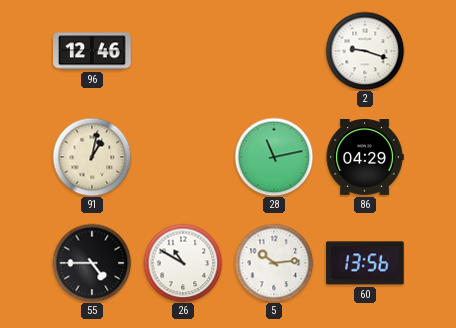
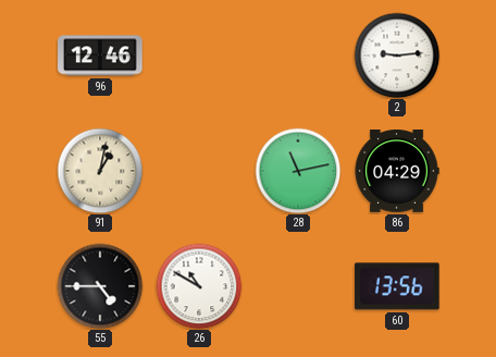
2: 9:18 -> 9:14 (397, 56)
5: 10:14 -> none (274, 263)
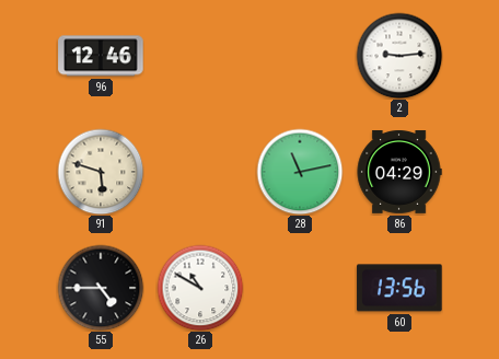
91: 1:02 -> 5:48 (101, 172)
